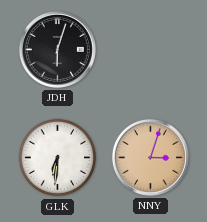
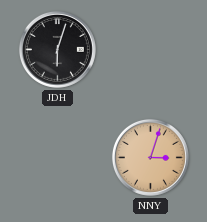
GLK: 6:31 -> none (58, 158)
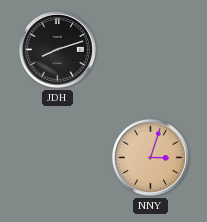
JDH: 6:03 -> 8:12 (57, 49)
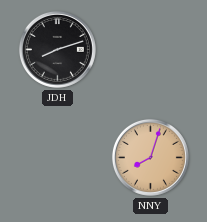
NNY: 3:03 -> 8:03 (150, 157)
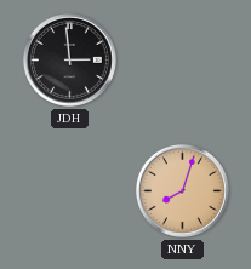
JDH: 8:12 -> 2:59 (69, 59)
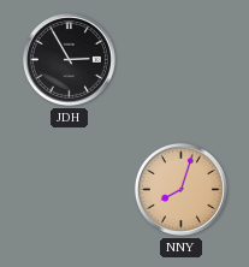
JDH: 2:59 -> 2:55 (69, 59)
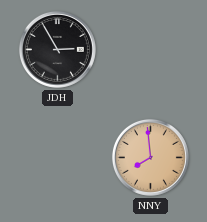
NNY: 8:03 -> 7:59 (150, 157)
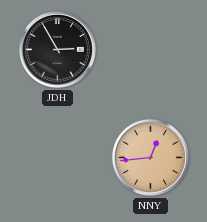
NNY: 7:59 -> 12:44 (150, 157)
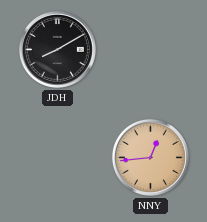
JDH: 2:55 -> 8:10 (57, 49)
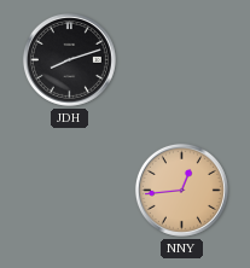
JDH: 8:10 -> 8:12 (69, 59)
